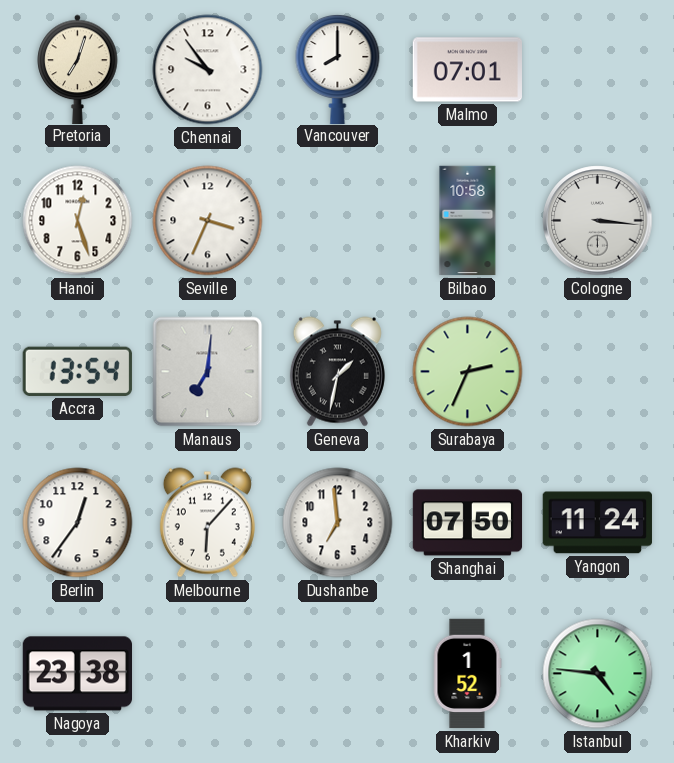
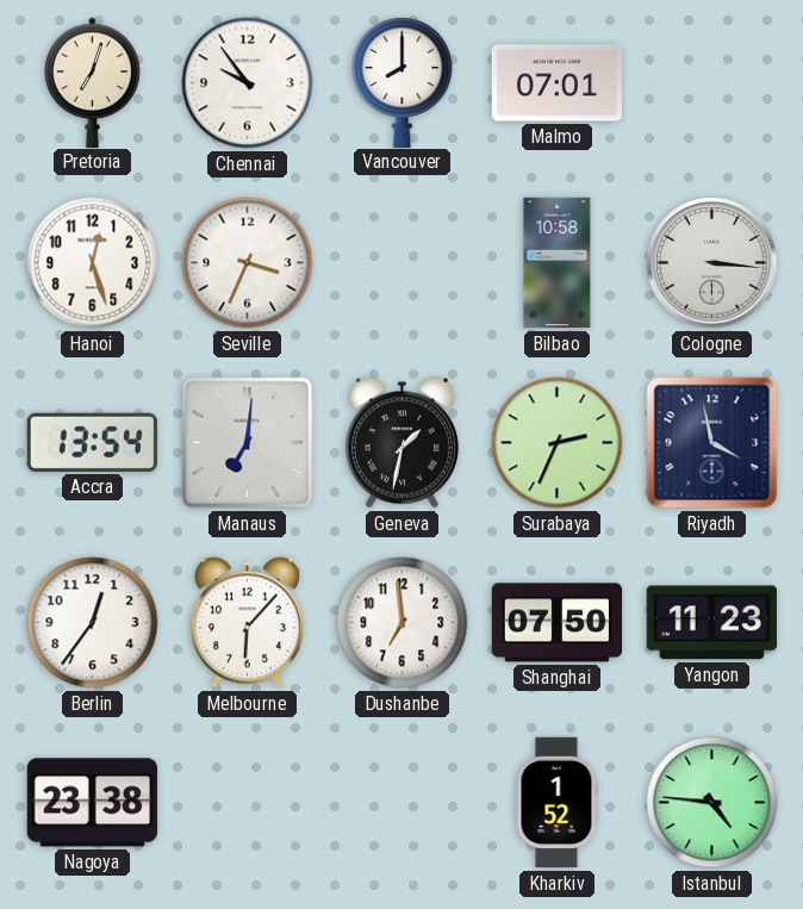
Riyadh: none -> 3:58 (712, 443)
Yangon: 11:24 -> 11:23 (711, 623)
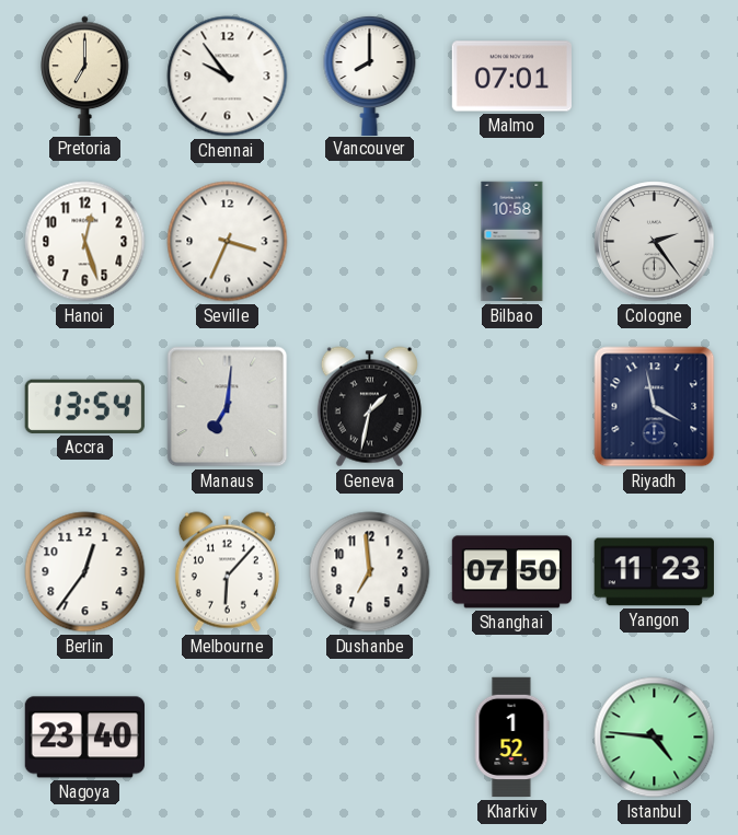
Pretoria: 7:03 -> 7:00 (85, 76)
Cologne: 3:16 -> 2:24 (655, 242)
Surabaya: 2:34 -> none (558, 443)
Nagoya: 23:38 -> 23:40 (84, 738)
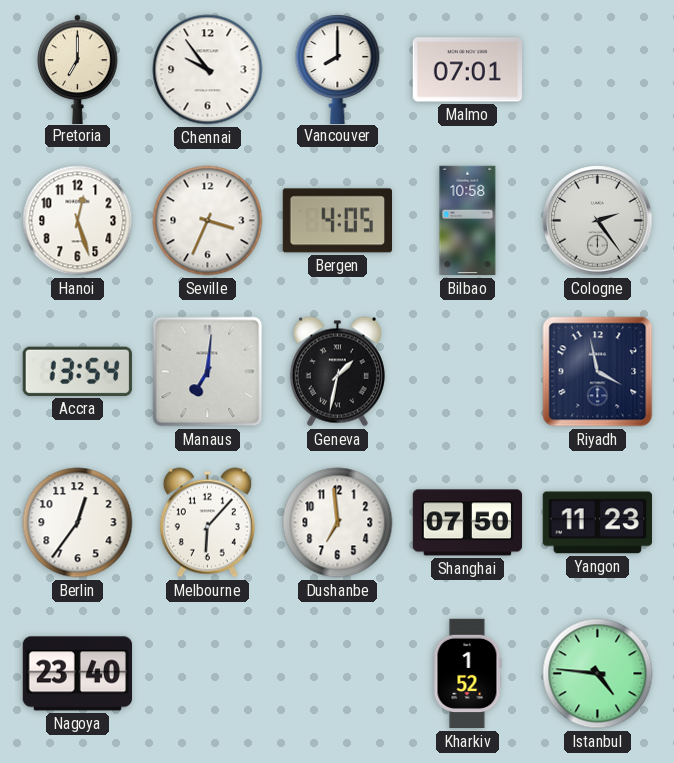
Bergen: none -> 4:05 (337, 221)
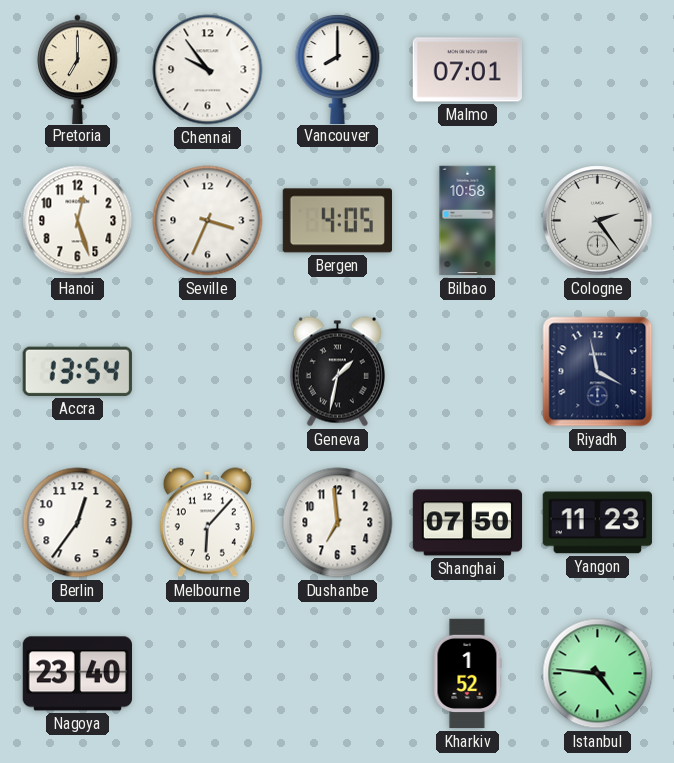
Manaus: 7:01 -> none (208, 372)
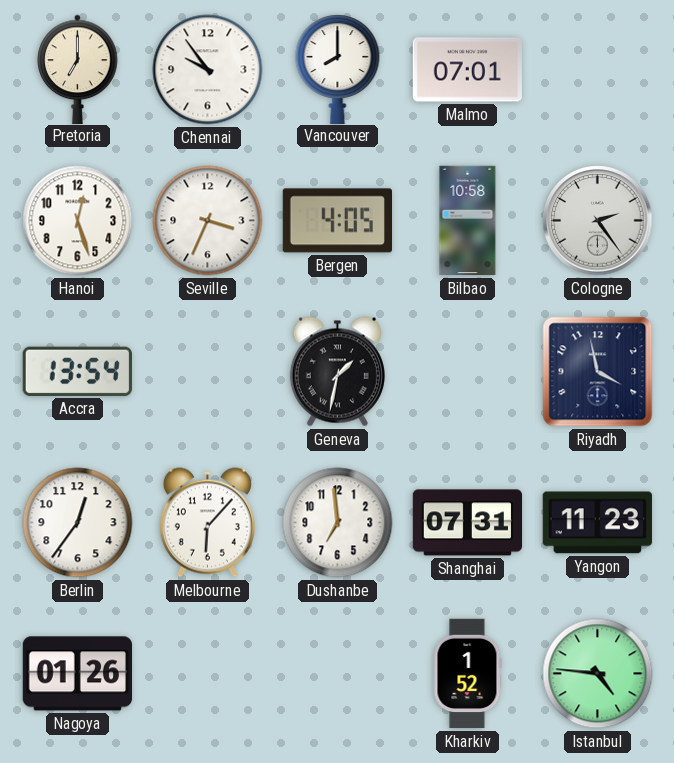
Shanghai: 07:50 -> 07:31 (468, 523)
Nagoya: 23:40 -> 01:26 (77, 674)
